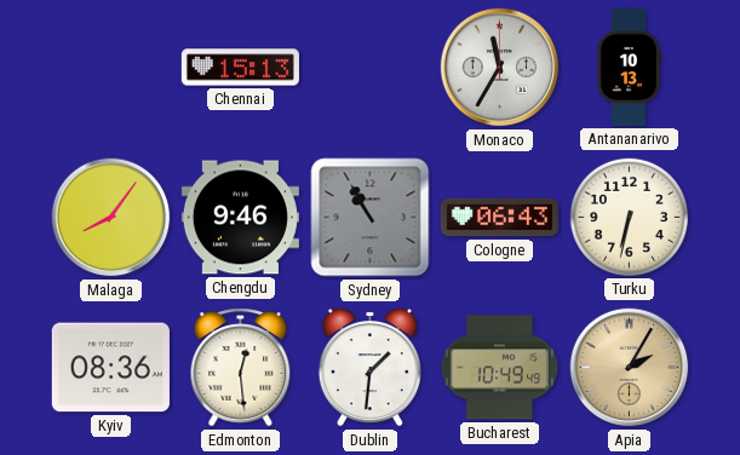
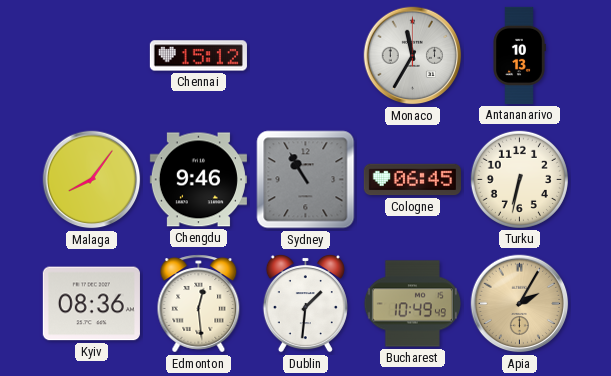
Chennai: 15:13 -> 15:12 (198, 56)
Cologne: 06:43 -> 06:45 (412, 180)
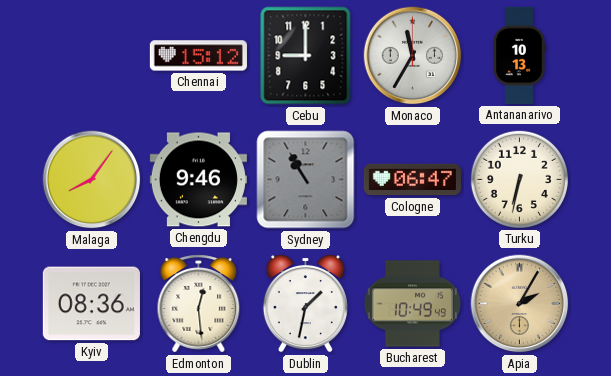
Cebu: none -> 9:00 (306, 56)
Cologne: 06:45 -> 06:47 (412, 180)
Dublin: 1:31 -> 1:32 (305, 303)
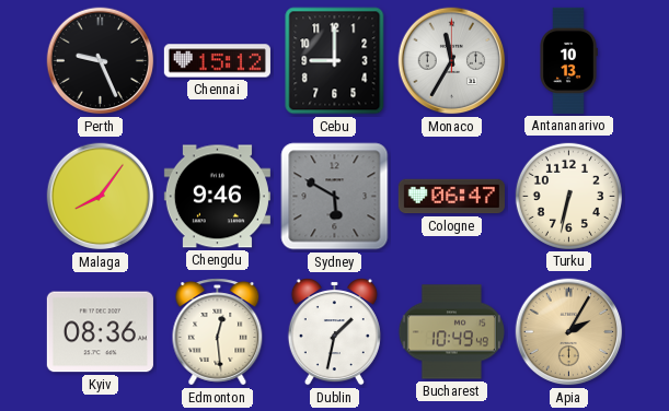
Perth: none -> 9:26 (101, 61)
Sydney: 10:55 -> 5:50 (335, 197)
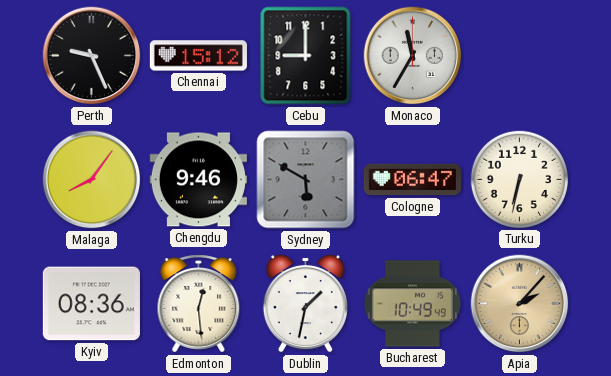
Antananarivo: 10:13 -> none (568, 60)
Apia: 2:05 -> 2:07 (520, 304)
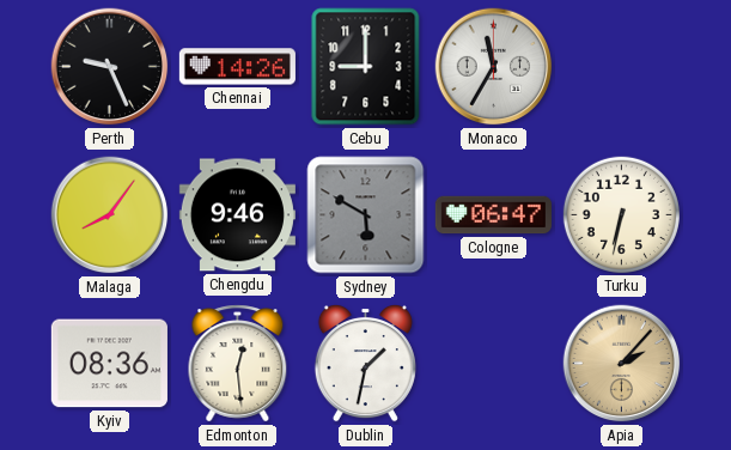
Chennai: 15:12 -> 14:26 (237, 67)
Bucharest: 10:49 -> none (412, 304)
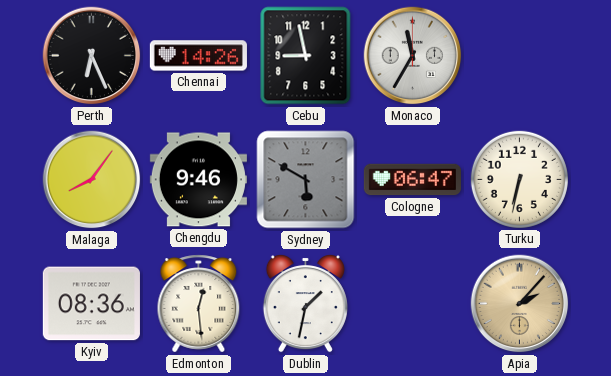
Perth: 9:26 -> 6:26 (92, 56)
Cebu: 9:00 -> 8:58 (306, 56)
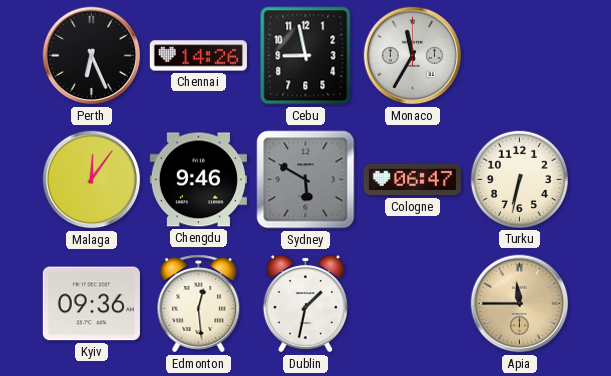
Malaga: 8:06 -> 12:06 (92, 180)
Kyiv: 08:36 -> 09:36 (91, 304)
Apia: 2:07 -> 11:45 (520, 304)
